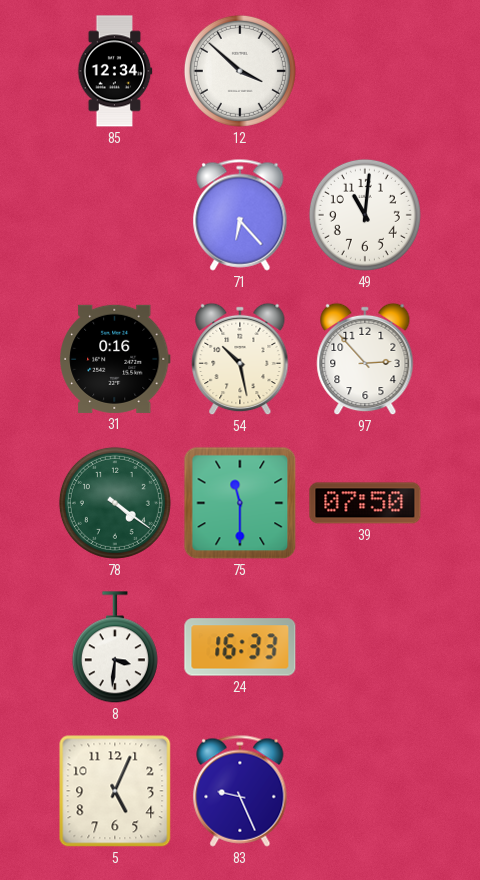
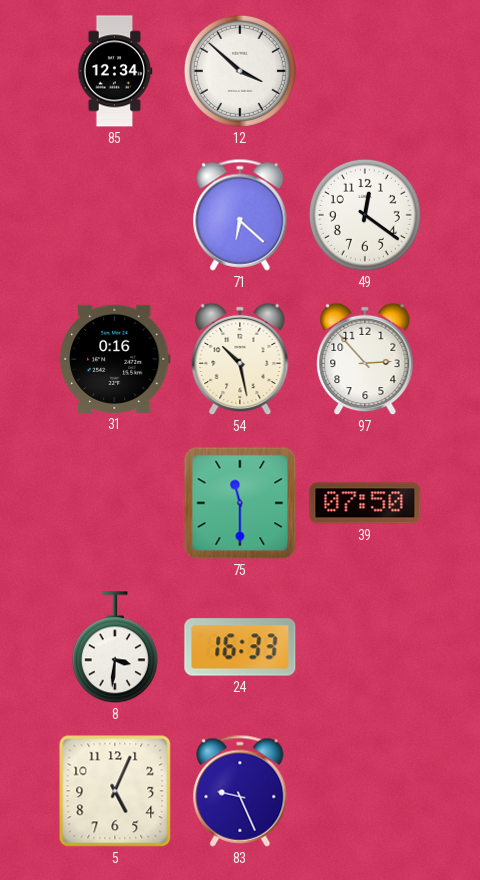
71: 6:23 -> 6:22 (240, 215)
49: 11:01 -> 12:21 (365, 215)
78: 4:21 -> none (115, 503)
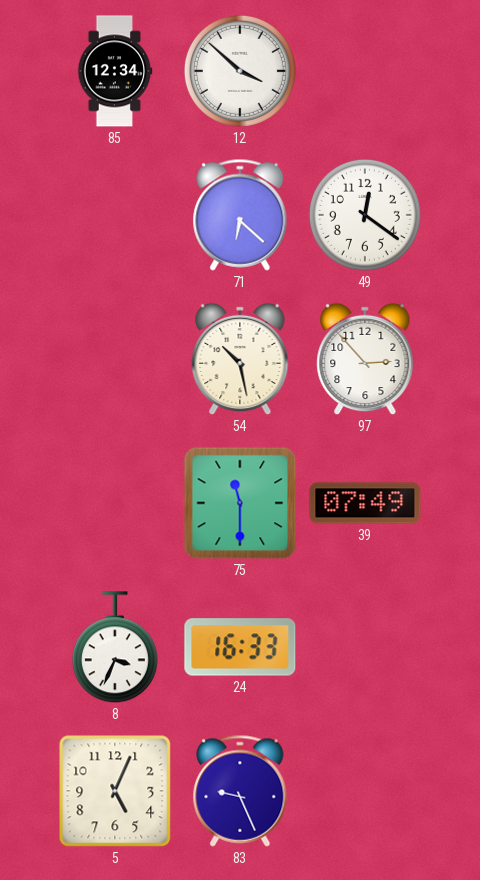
31: 0:16 -> none (115, 359)
39: 07:50 -> 07:49 (365, 503)
8: 3:31 -> 3:34 (115, 648)
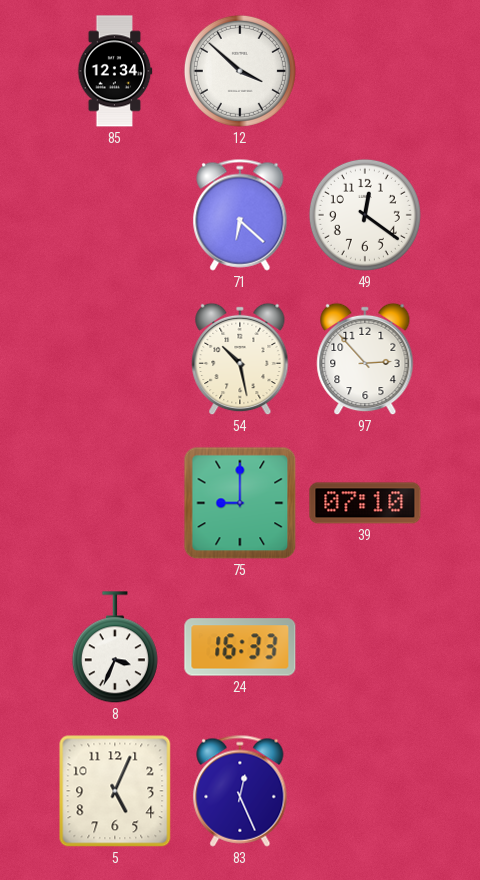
75: 11:30 -> 9:00 (240, 503)
39: 07:49 -> 07:10 (365, 503)
83: 9:26 -> 12:26 (240, 791)
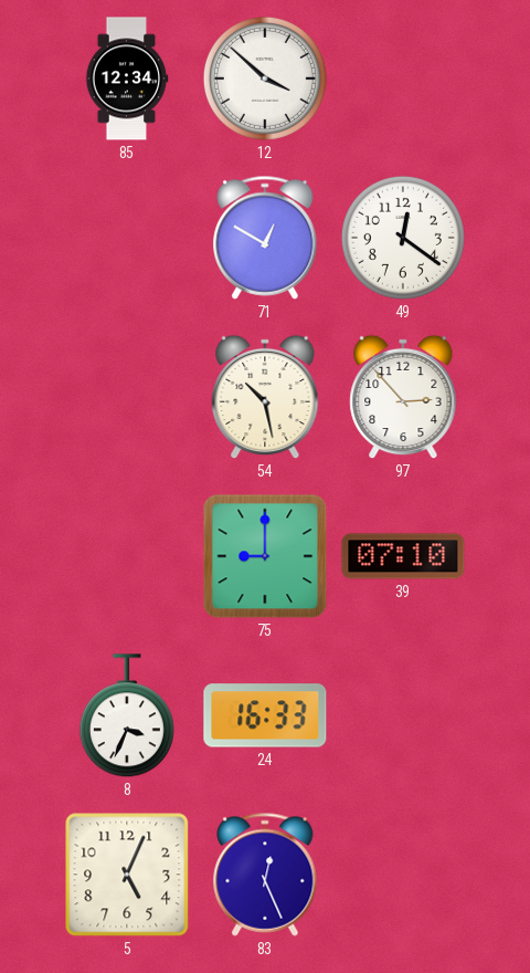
71: 6:22 -> 12:50 (265, 238)
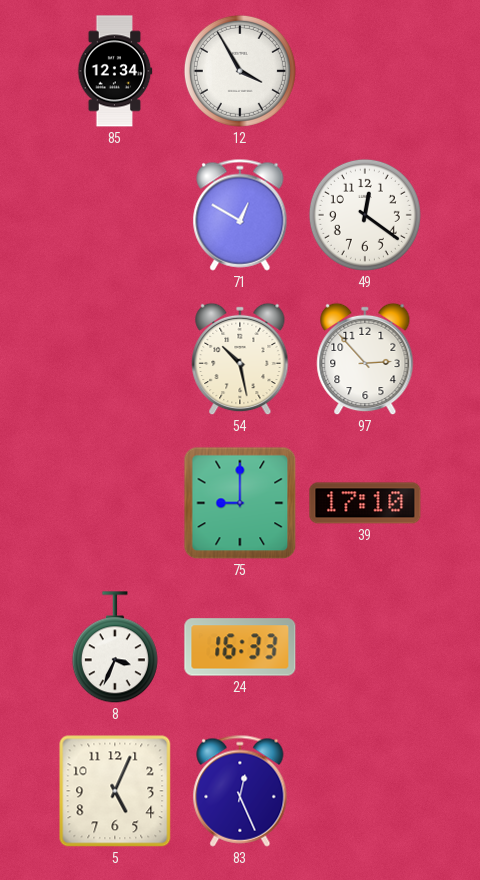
12: 3:52 -> 3:55 (240, 71)
39: 07:10 -> 17:10 (365, 503)
